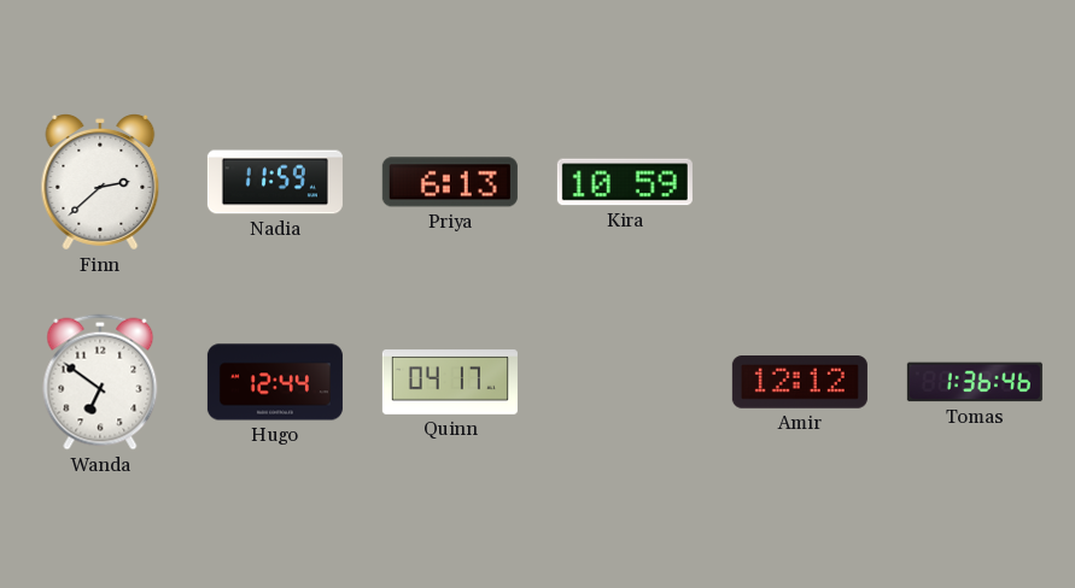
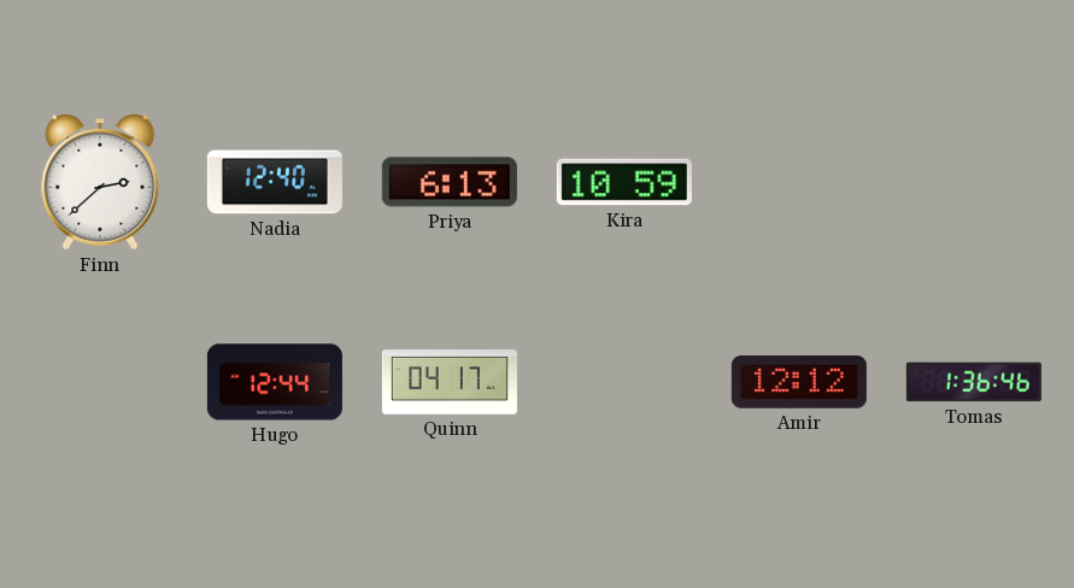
Nadia: 11:59 -> 12:40 (275, 182)
Wanda: 6:51 -> none (100, 382)
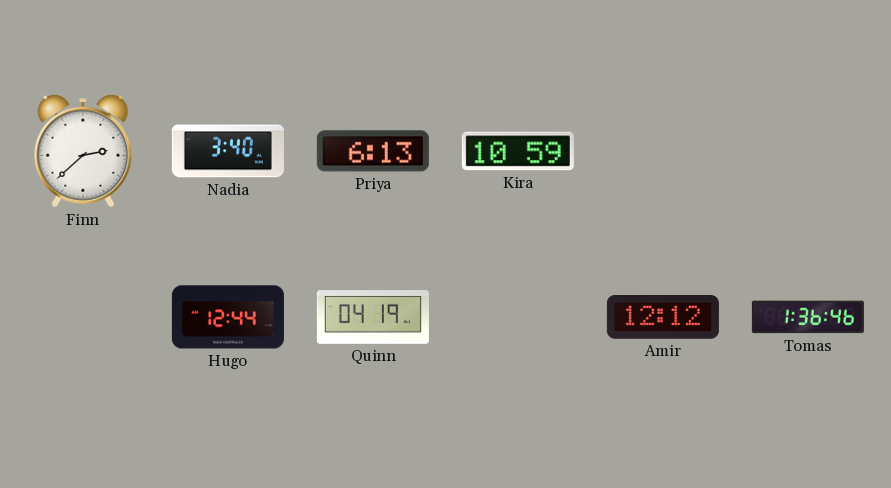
Nadia: 12:40 -> 3:40 (228, 151)
Quinn: 04:17 -> 04:19 (373, 318)
